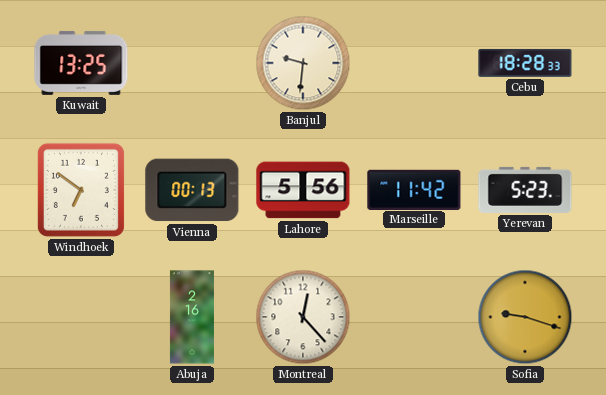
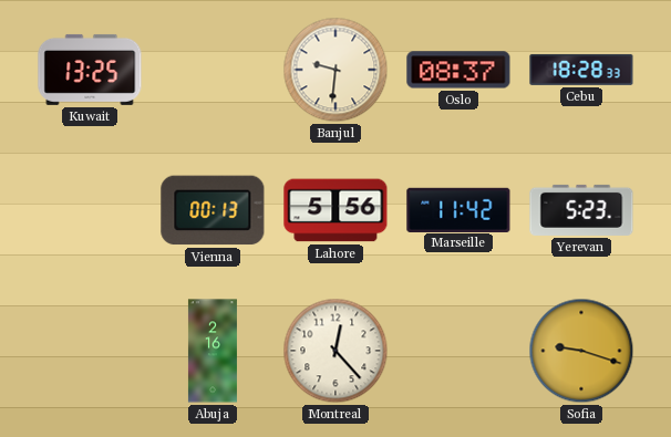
Oslo: none -> 08:37 (458, 70)
Windhoek: 6:51 -> none (81, 190)
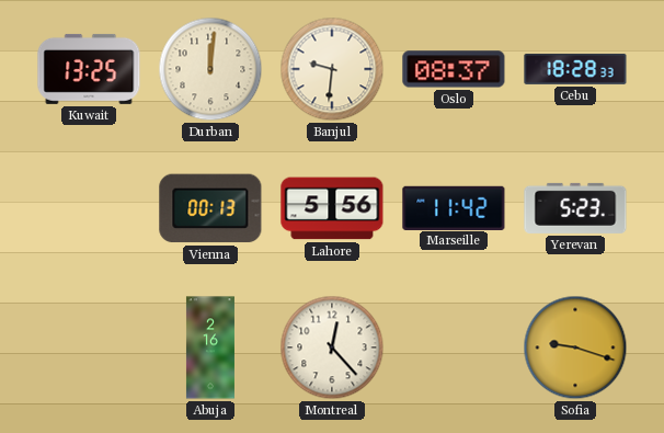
Durban: none -> 12:01 (210, 69)
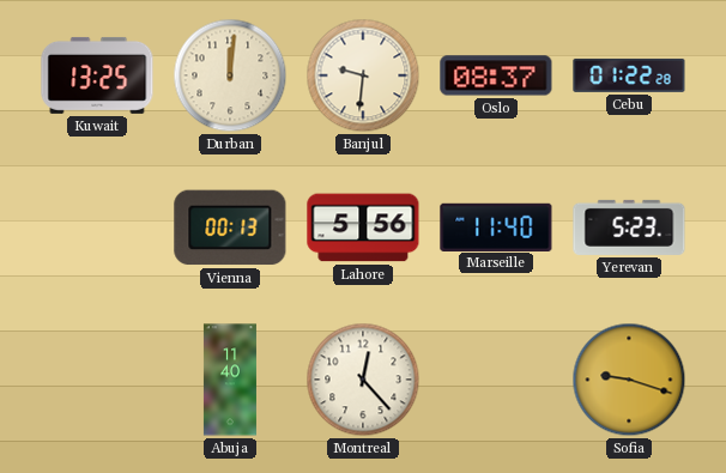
Cebu: 18:28 -> 01:22 (629, 75)
Marseille: 11:42 -> 11:40 (496, 226)
Abuja: 2:16 -> 11:40 (230, 380)
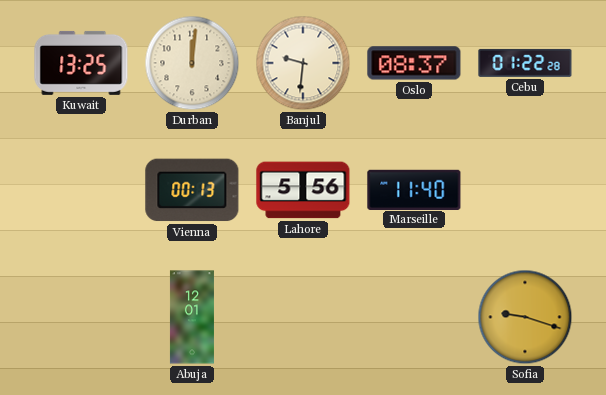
Yerevan: 5:23 -> none (629, 228)
Abuja: 11:40 -> 12:01 (192, 317)
Montreal: 12:23 -> none (363, 380)
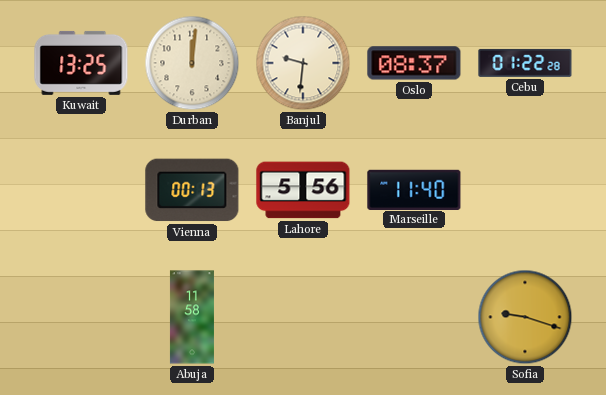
Abuja: 12:01 -> 11:58 (192, 317)
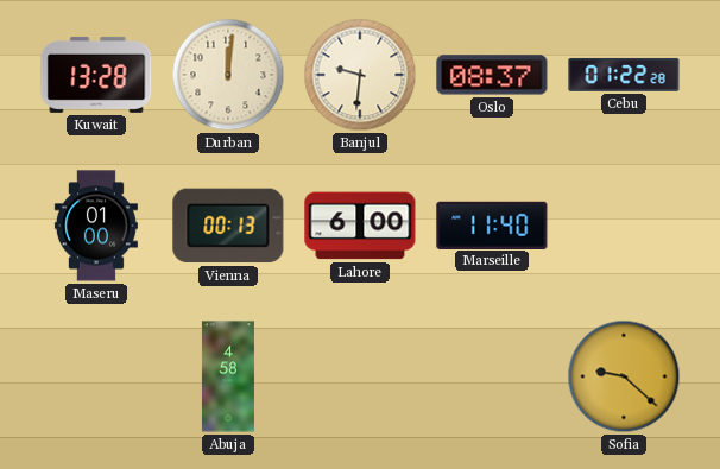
Kuwait: 13:25 -> 13:28 (96, 75)
Maseru: none -> 01:00 (96, 226)
Lahore: 5:56 -> 6:00 (360, 226)
Abuja: 11:58 -> 4:58 (228, 376)
Sofia: 9:18 -> 9:22 (624, 376)
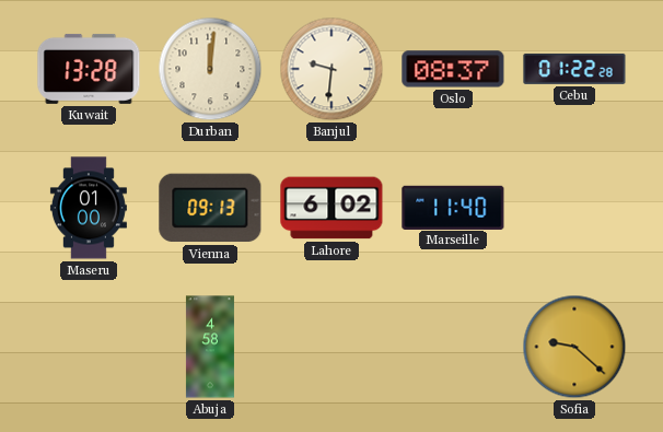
Vienna: 00:13 -> 09:13 (210, 208)
Lahore: 6:00 -> 6:02 (331, 208)
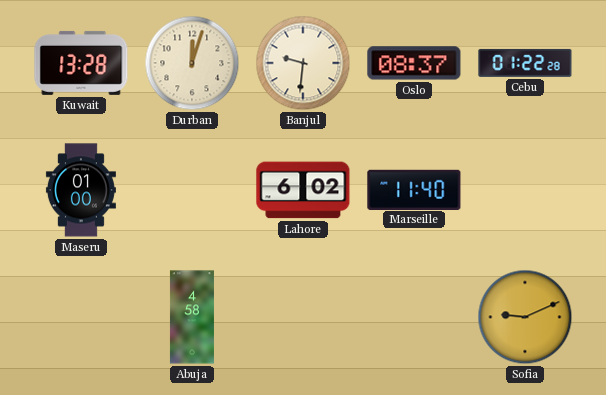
Durban: 12:01 -> 12:03 (192, 63)
Vienna: 09:13 -> none (210, 208)
Sofia: 9:22 -> 9:11 (525, 317)
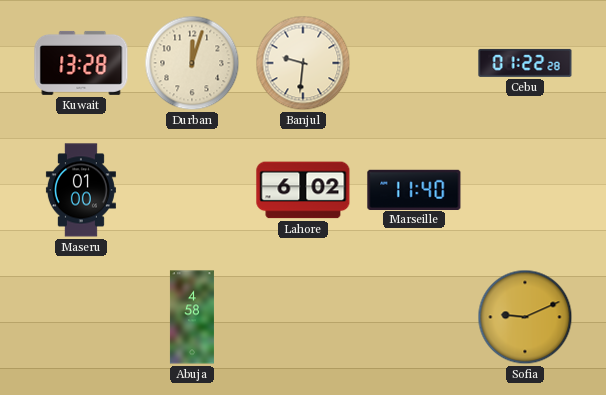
Oslo: 08:37 -> none (414, 63)
